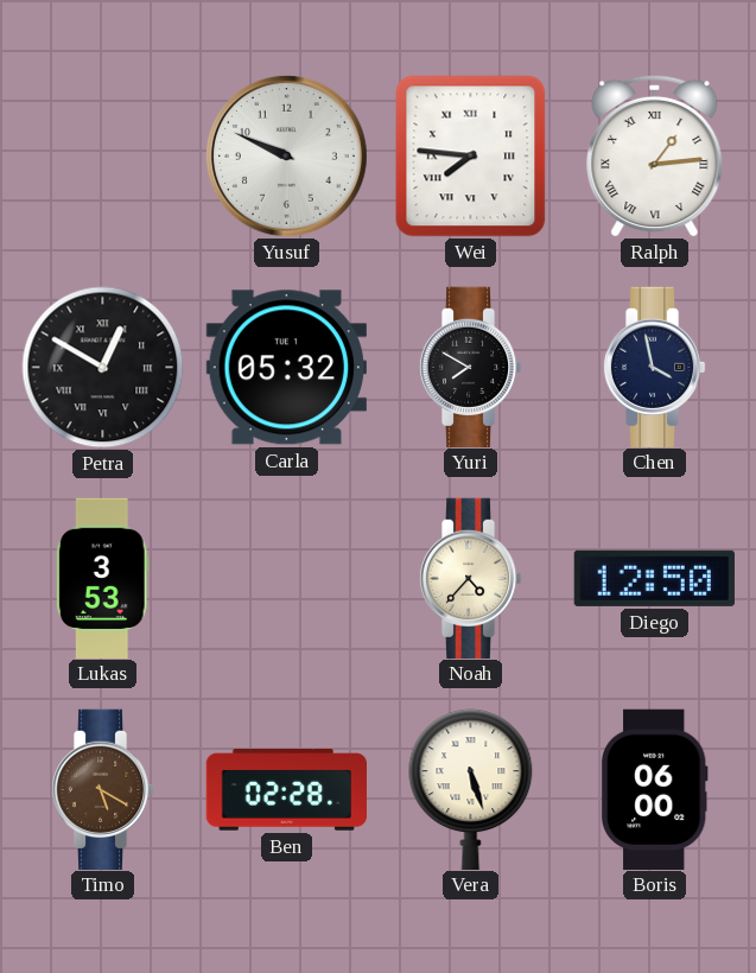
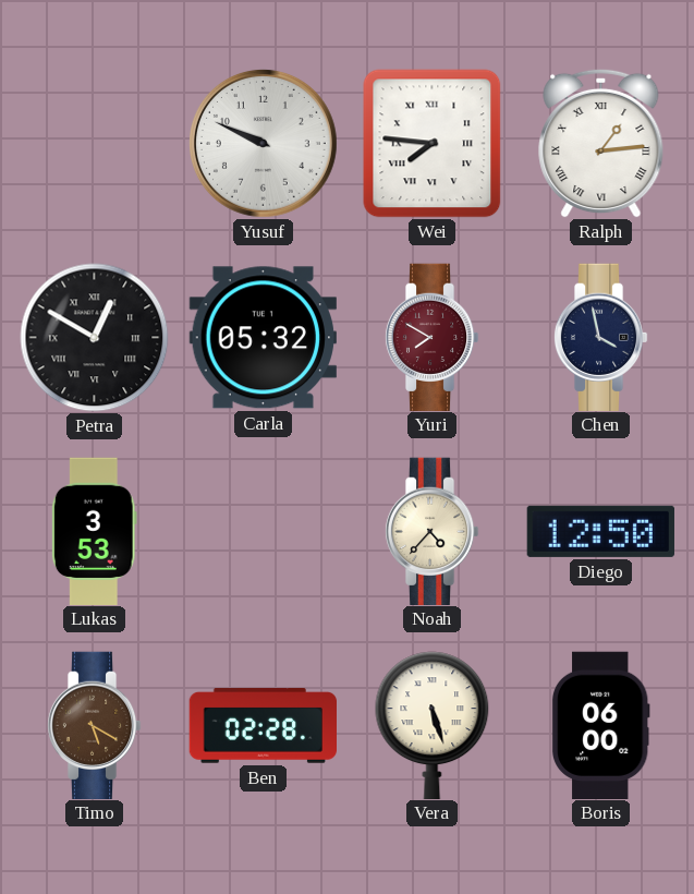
Yuri dial: black -> burgundy (431, 337)
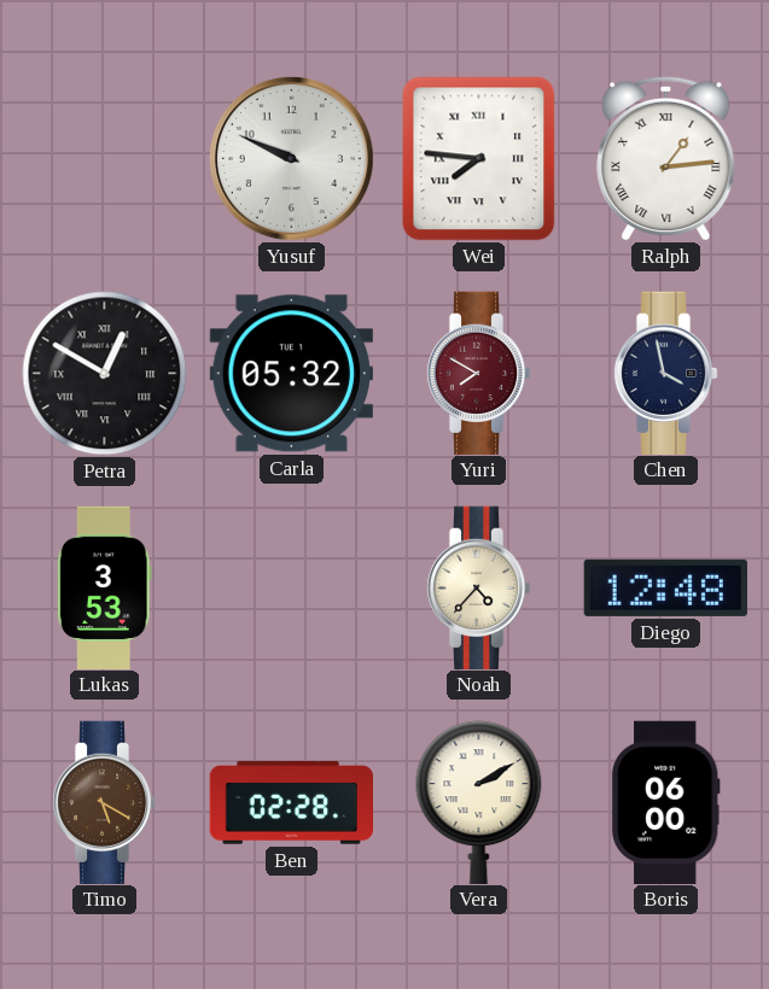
Diego: 12:50 -> 12:48 (665, 587)
Vera: 5:27 -> 2:10 (479, 802)
